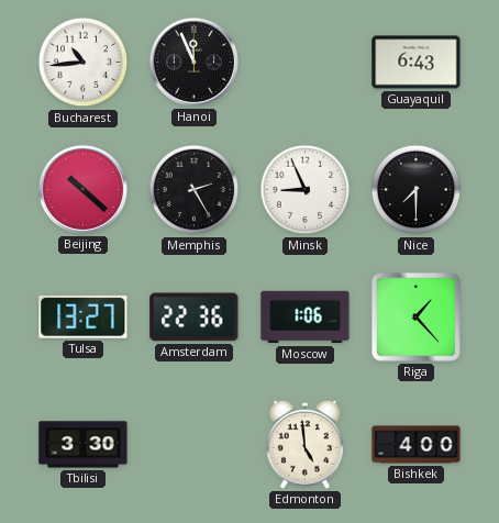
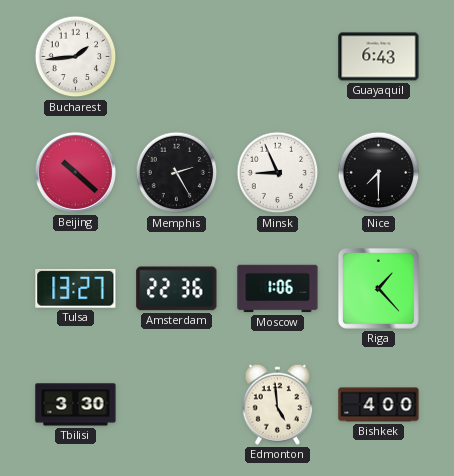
Bucharest: 10:44 -> 1:44 (76, 57)
Hanoi: 11:56 -> none (193, 62)
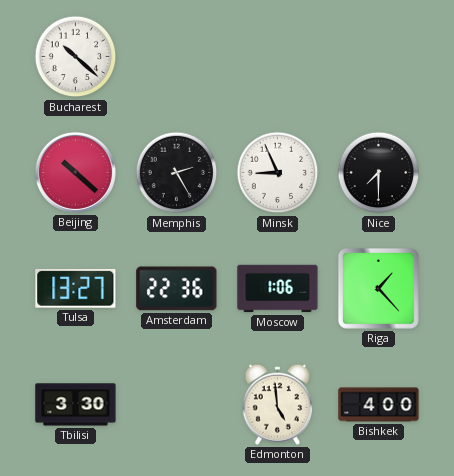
Bucharest: 1:44 -> 10:22 (76, 57)
Guayaquil: 6:43 -> none (379, 57)
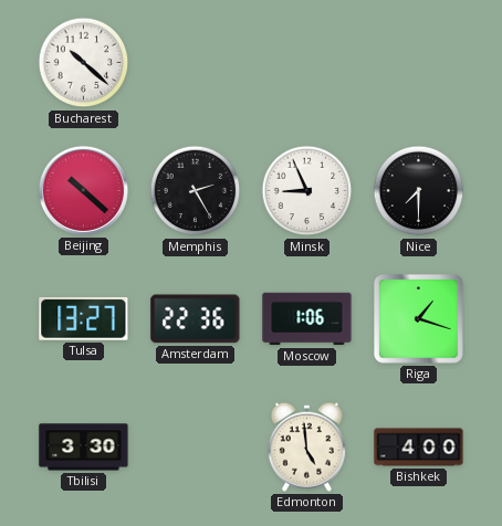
Riga: 1:23 -> 1:18 (419, 319)
